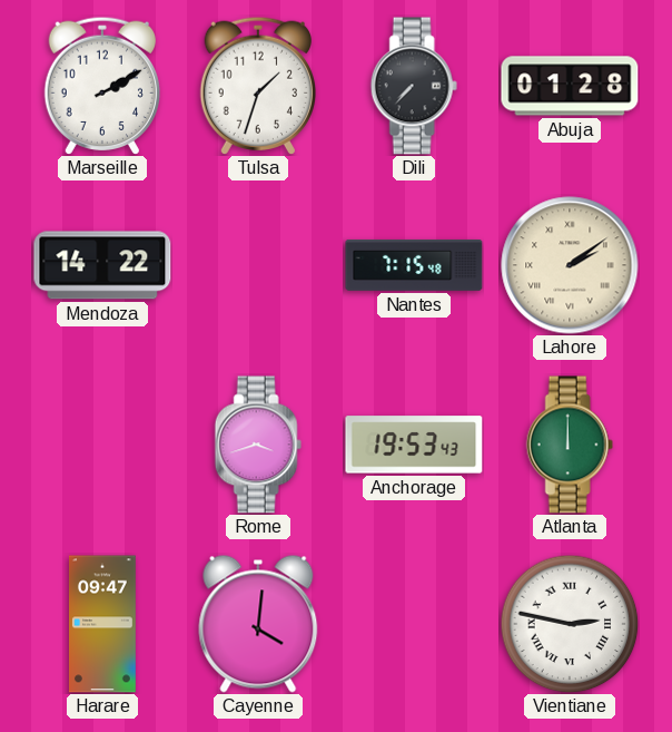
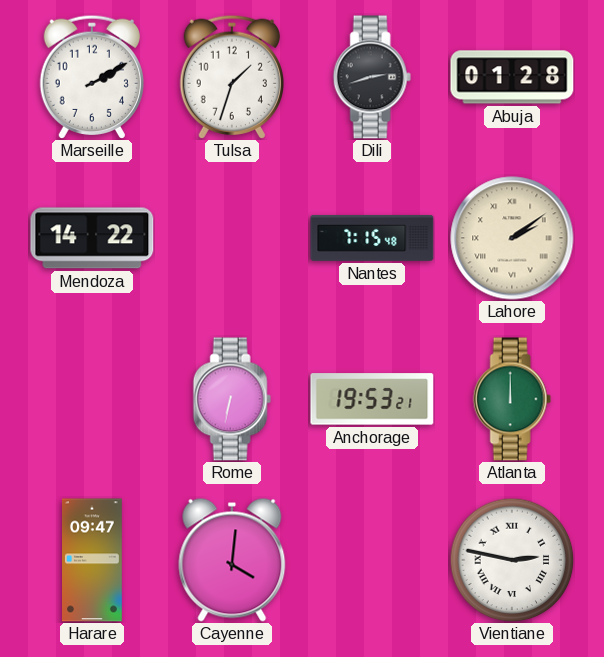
Dili: 7:37 -> 2:42 (372, 77)
Rome: 3:42 -> 6:32 (232, 399)
Anchorage: 19:53:43 -> 19:53:21 (372, 399)
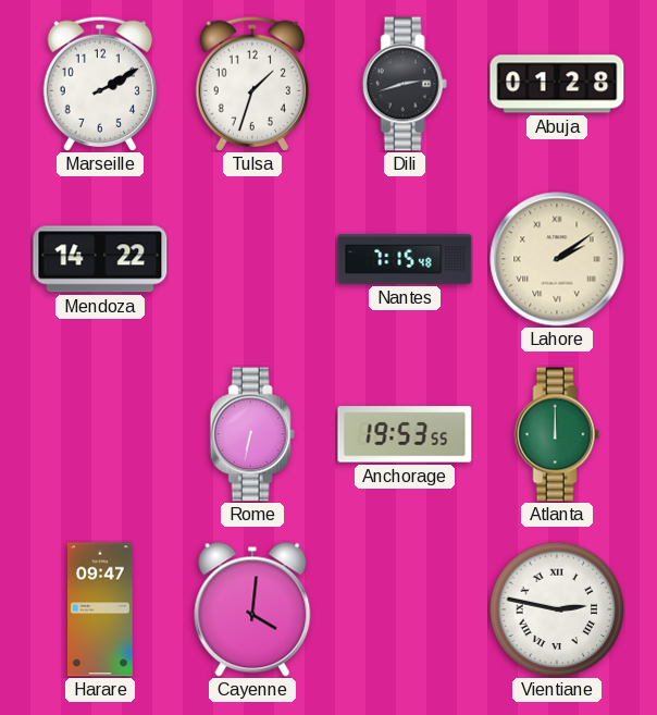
Anchorage: 19:53:21 -> 19:53:55 (405, 434)
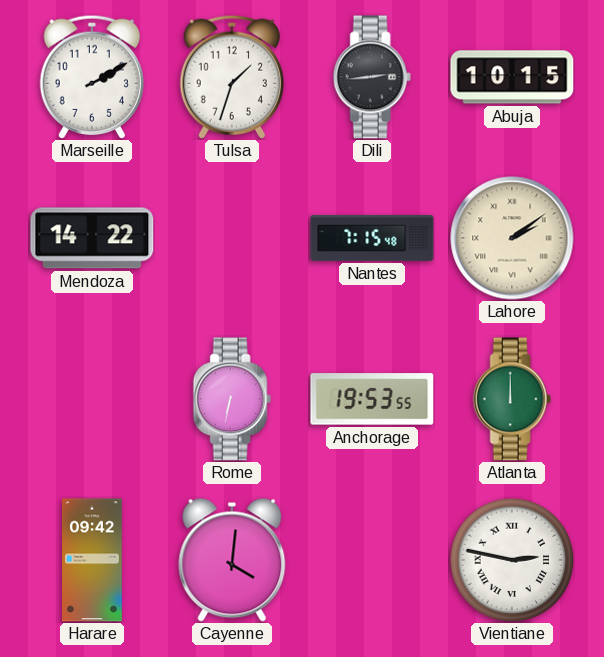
Dili: 2:42 -> 2:44 (372, 77)
Abuja: 01:28 -> 10:15 (512, 77)
Harare: 09:47 -> 09:42 (93, 560)
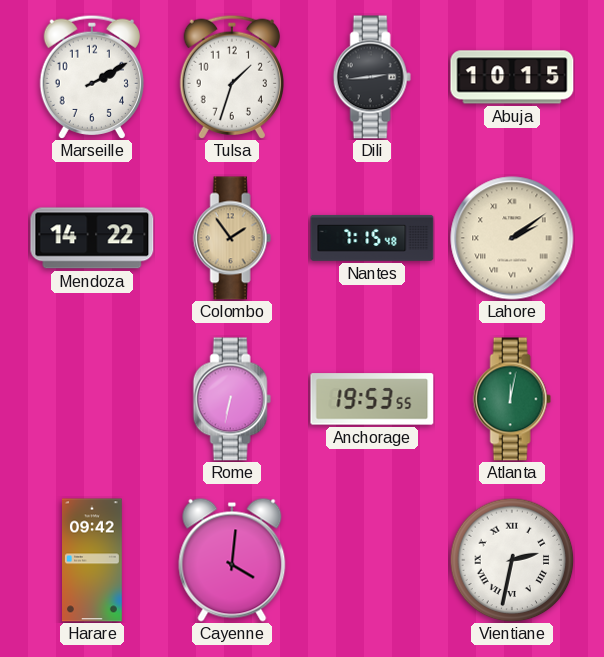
Colombo: none -> 1:54 (232, 238)
Atlanta: 12:00 -> 12:02 (512, 399)
Vientiane: 2:47 -> 2:32 (512, 560)
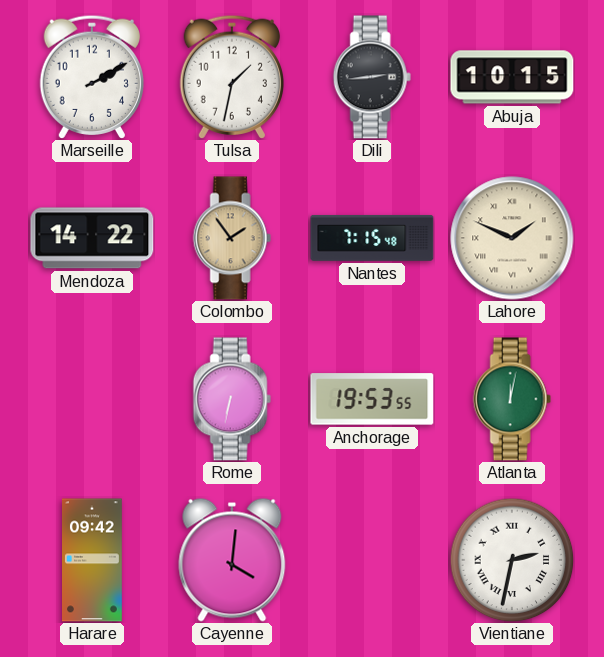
Tulsa: 1:33 -> 1:32 (231, 77)
Lahore: 2:09 -> 1:49 (512, 238)
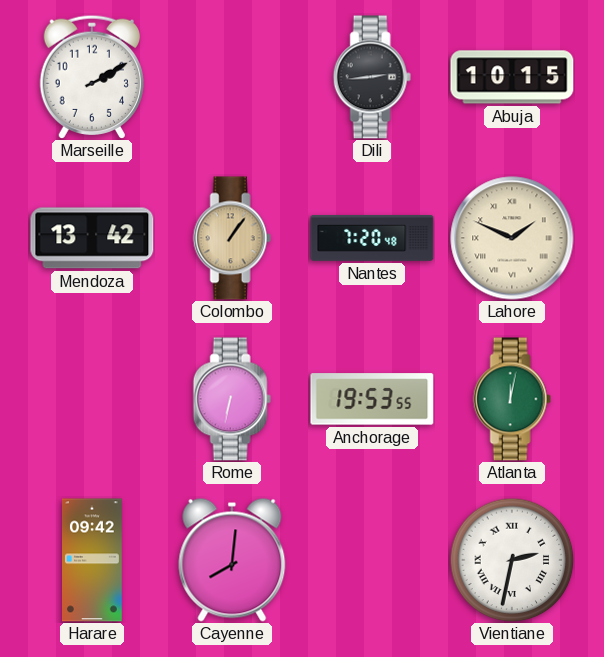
Tulsa: 1:32 -> none (231, 77)
Mendoza: 14:22 -> 13:42 (92, 238)
Colombo: 1:54 -> 1:06 (232, 238)
Nantes: 7:15 -> 7:20 (372, 238)
Cayenne: 4:01 -> 8:01 (232, 560)
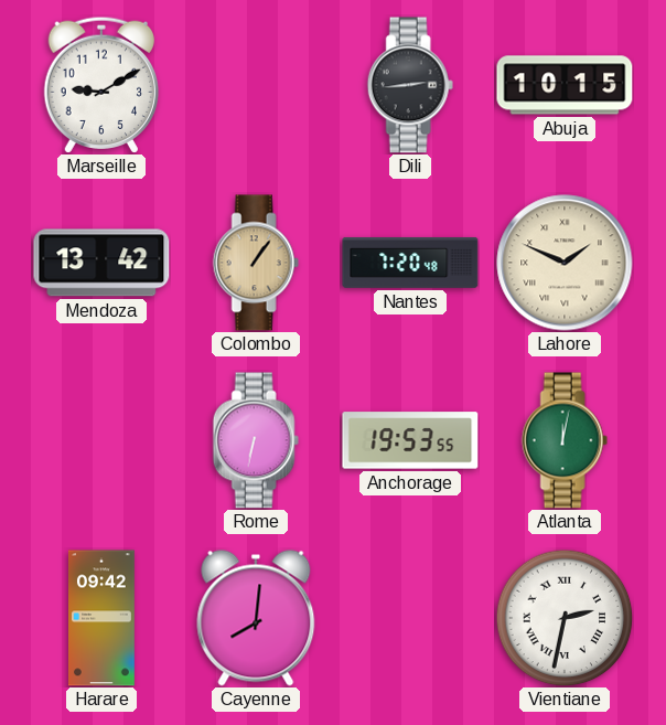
Marseille: 2:10 -> 9:10 (100, 85)
